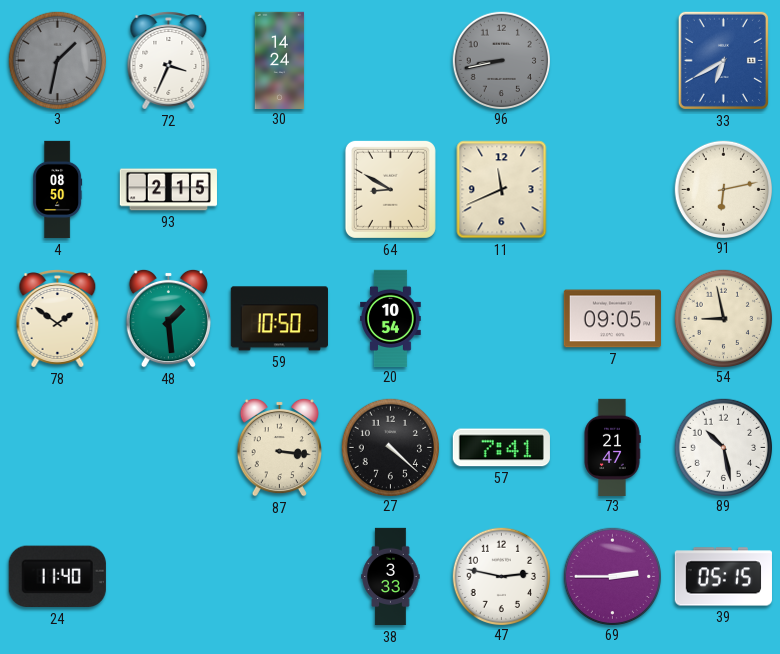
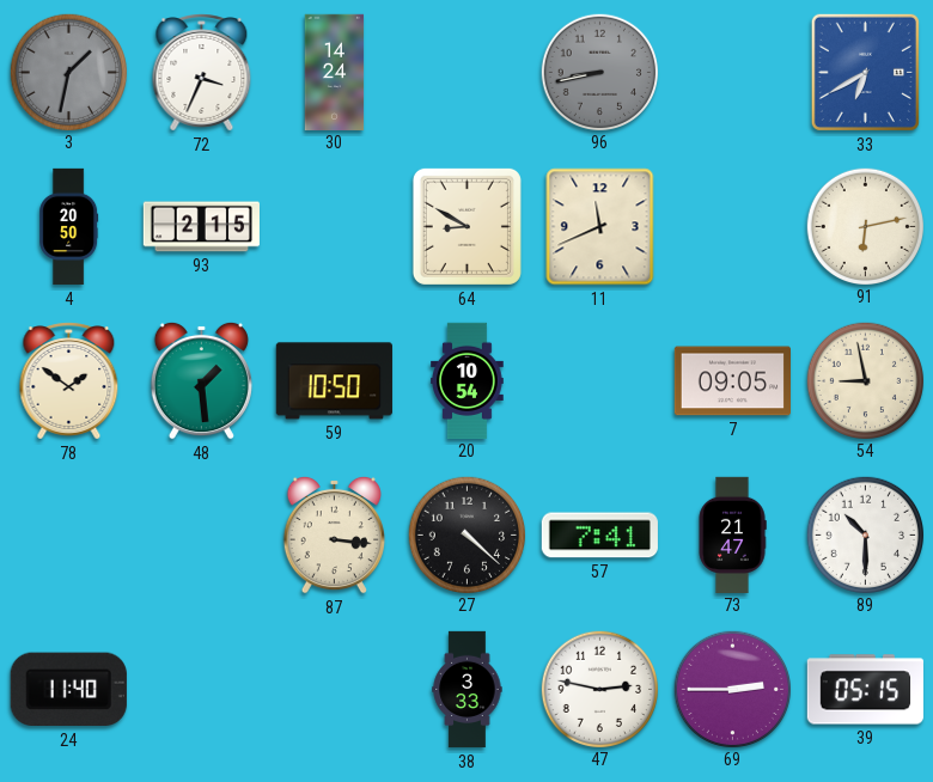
4: 08:50 -> 20:50 (69, 227)
89: 10:28 -> 10:30 (865, 534)
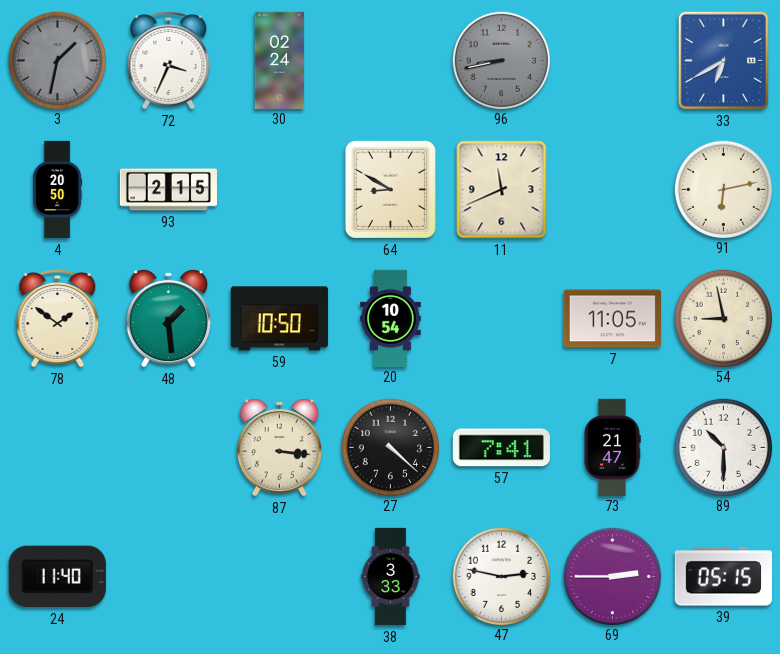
30: 14:24 -> 02:24 (280, 60)
7: 09:05 -> 11:05 (612, 319)
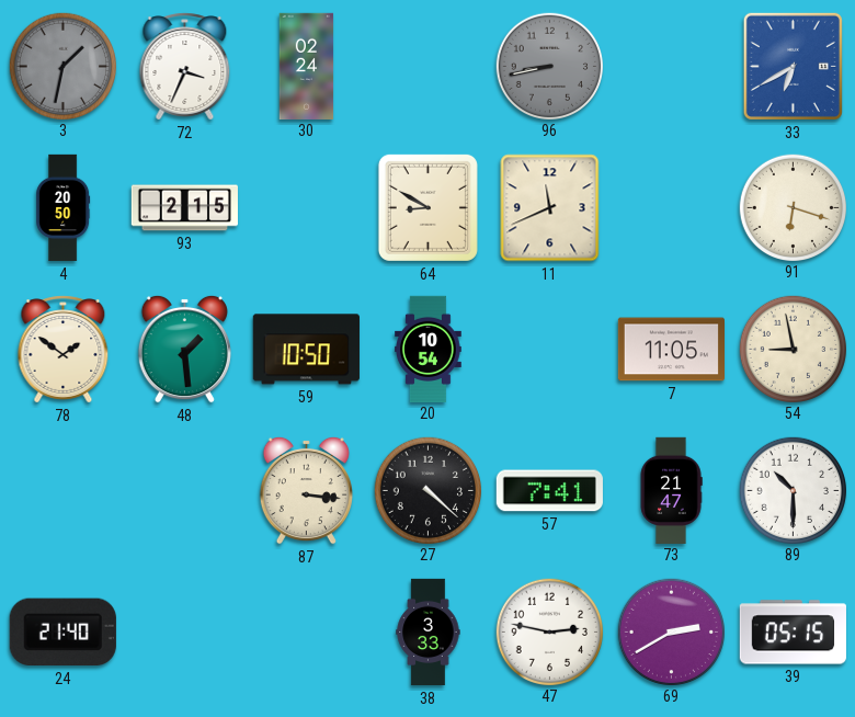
91: 6:13 -> 6:18 (793, 207)
24: 11:40 -> 21:40 (62, 633)
69: 2:45 -> 2:40 (671, 631)
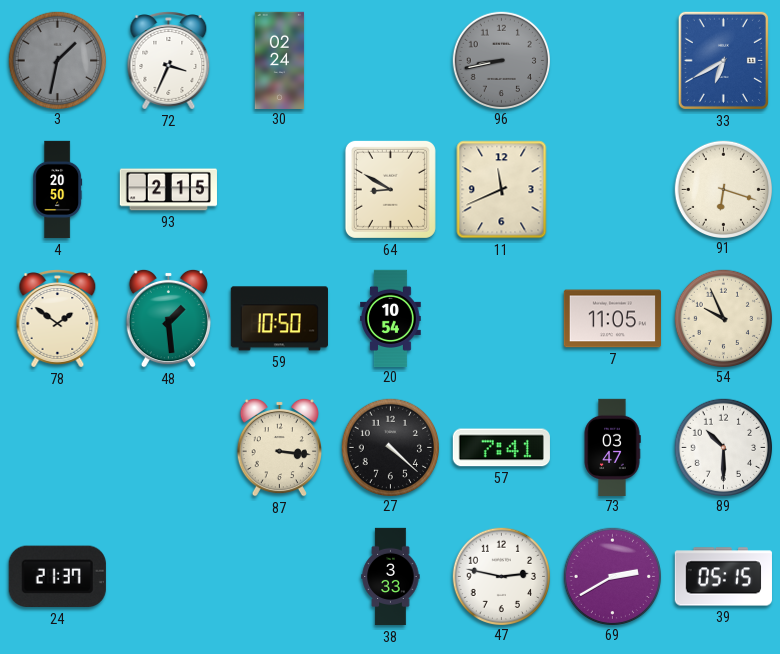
54: 8:58 -> 9:56 (723, 318)
73: 21:47 -> 03:47 (612, 447)
24: 21:40 -> 21:37 (57, 577)
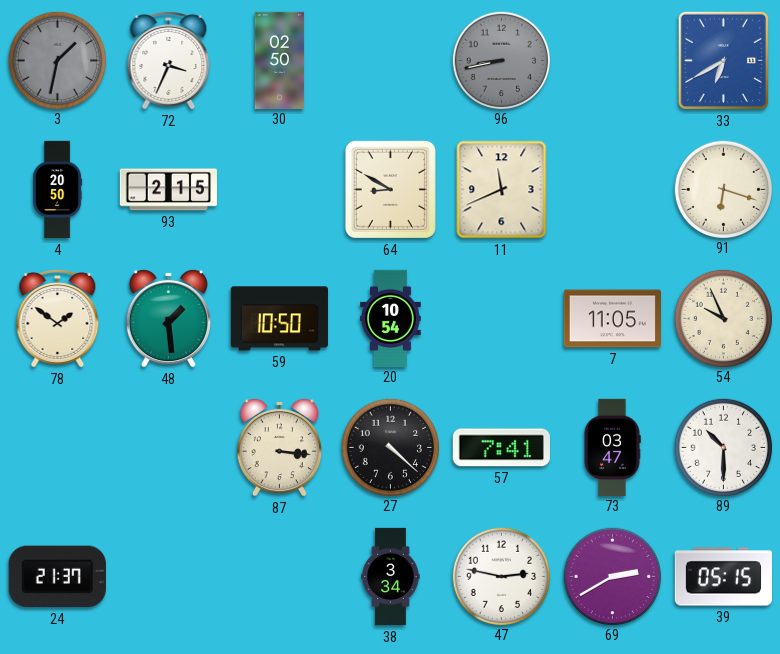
30: 02:24 -> 02:50 (280, 60)
38: 3:33 -> 3:34 (391, 577)
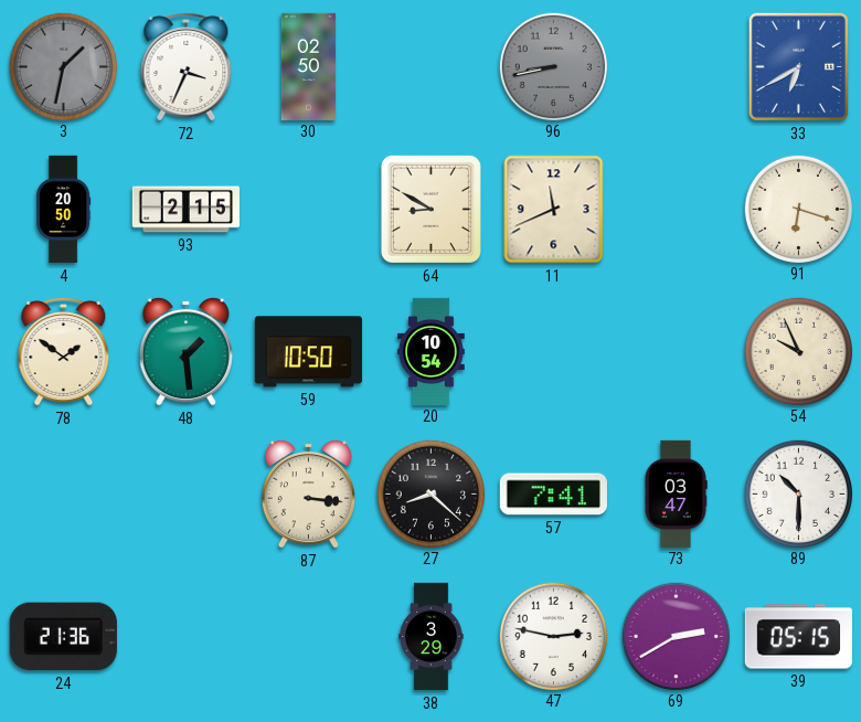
7: 11:05 -> none (612, 319)
27: 4:22 -> 8:22 (431, 493)
24: 21:37 -> 21:36 (63, 637)
38: 3:34 -> 3:29 (432, 637)
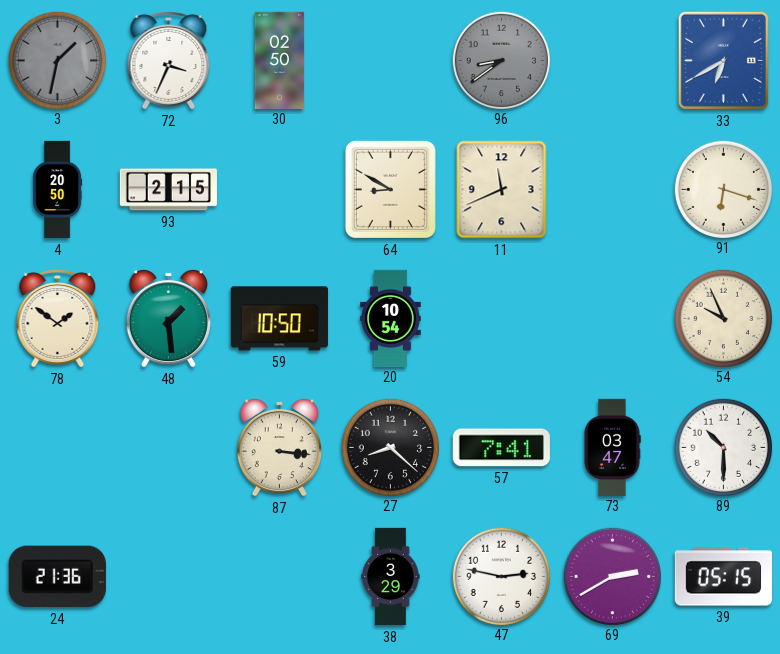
96: 8:43 -> 8:39 (501, 60)
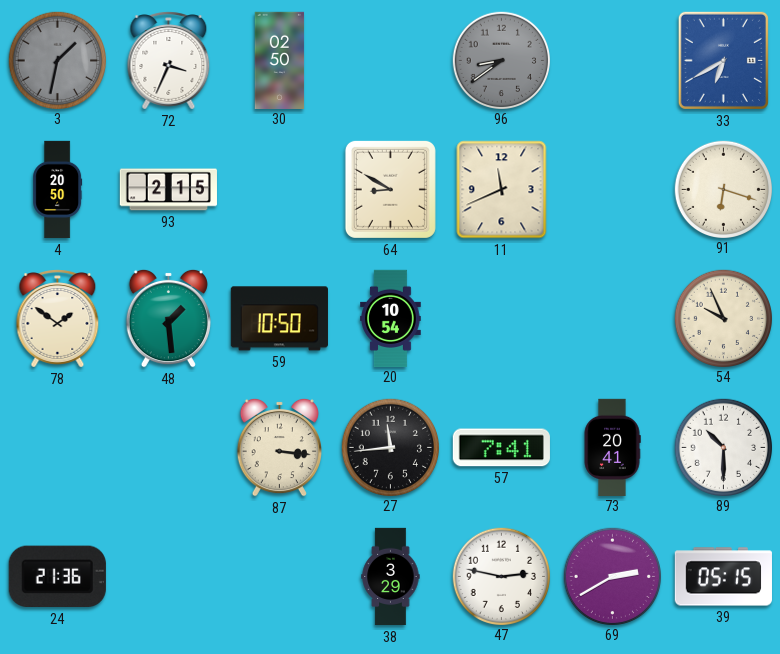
27: 8:22 -> 11:44 (390, 447)
73: 03:47 -> 20:41 (612, 447)
